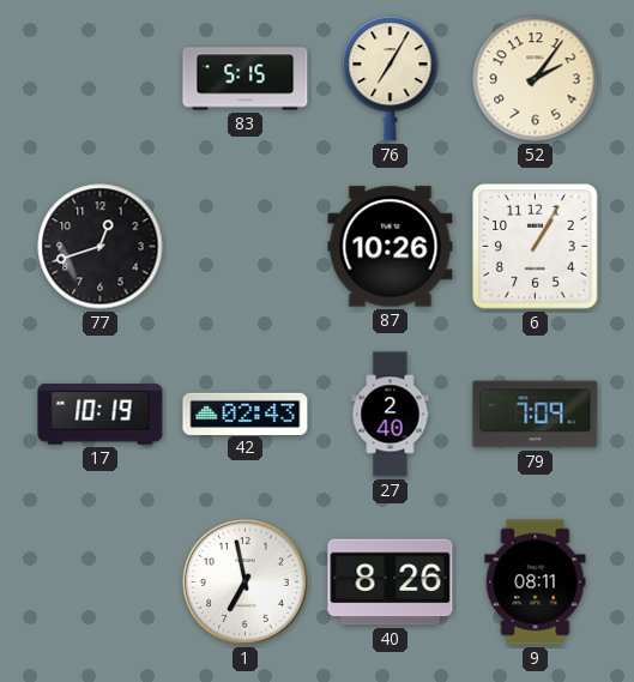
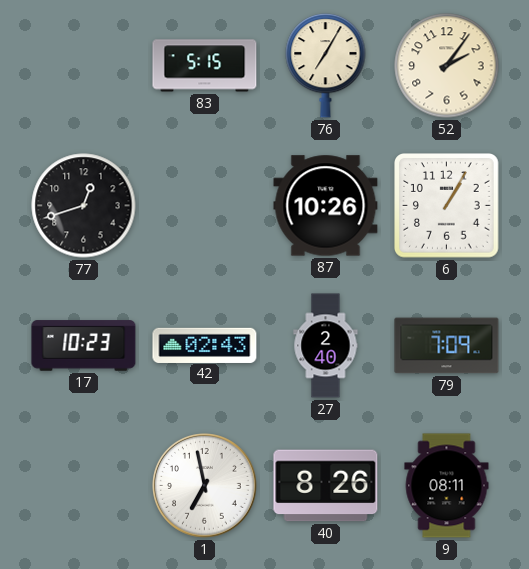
17: 10:19 -> 10:23 (84, 346)
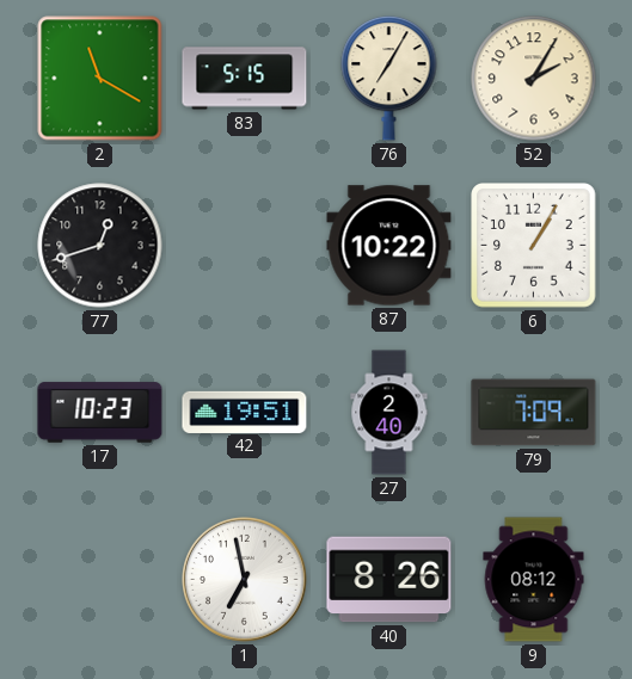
2: none -> 11:20 (100, 79)
52: 2:06 -> 2:05 (534, 79)
87: 10:26 -> 10:22 (389, 246)
42: 02:43 -> 19:51 (245, 412)
9: 08:11 -> 08:12 (534, 580)
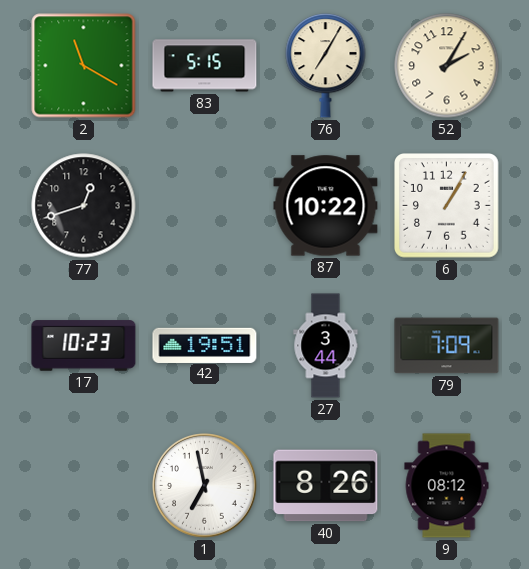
27: 2:40 -> 3:44 (326, 346)
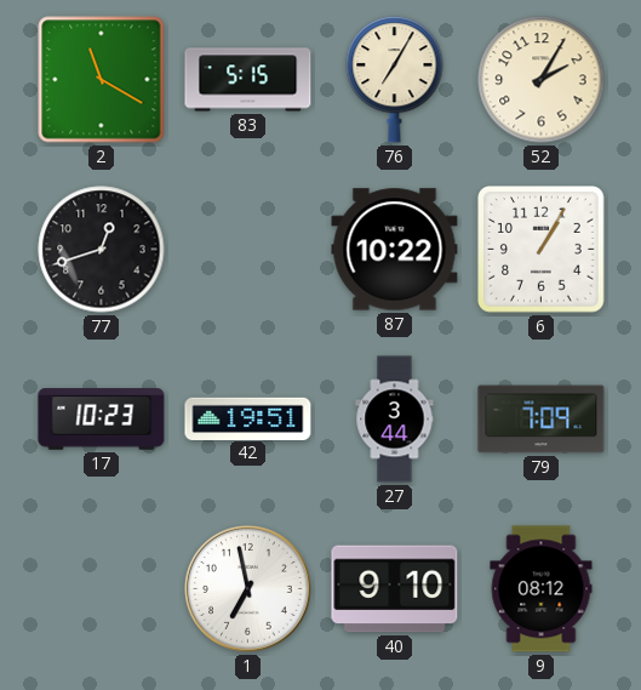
40: 8:26 -> 9:10 (395, 589)
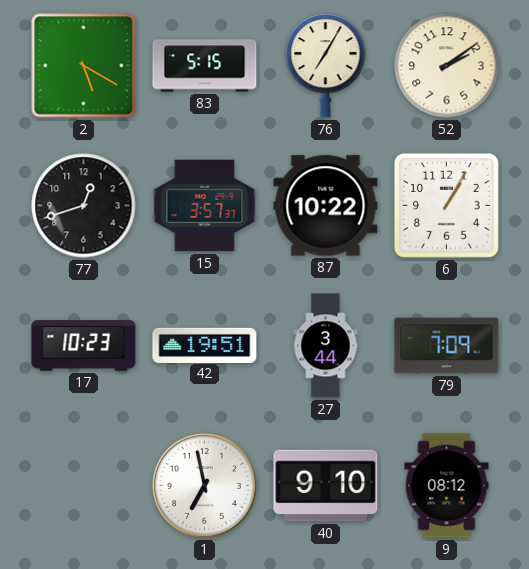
2: 11:20 -> 5:20 (84, 66)
52: 2:05 -> 2:09 (447, 66)
15: none -> 3:57 (205, 206)
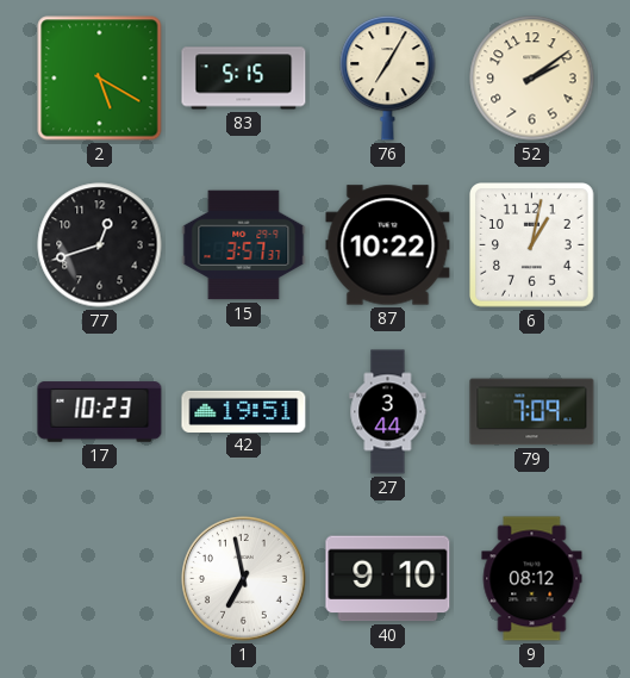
6: 1:05 -> 1:02 (532, 245)
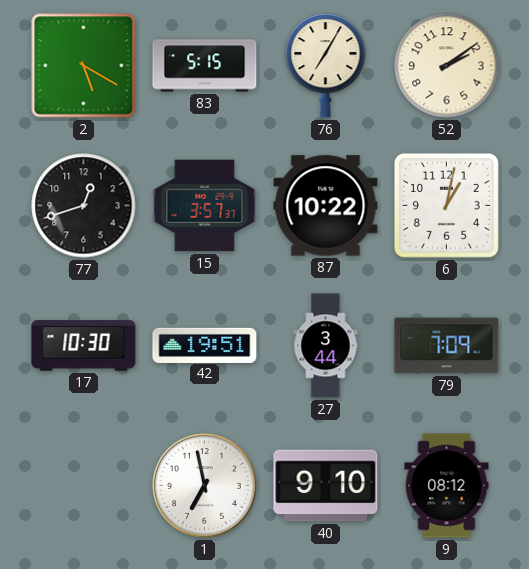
17: 10:23 -> 10:30 (84, 346)
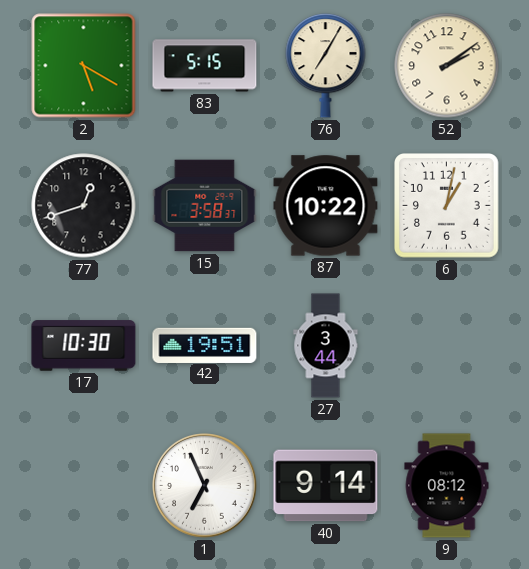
15: 3:57 -> 3:58 (205, 206)
79: 7:09 -> none (447, 346)
1: 6:58 -> 6:56 (205, 486)
40: 9:10 -> 9:14 (326, 486)
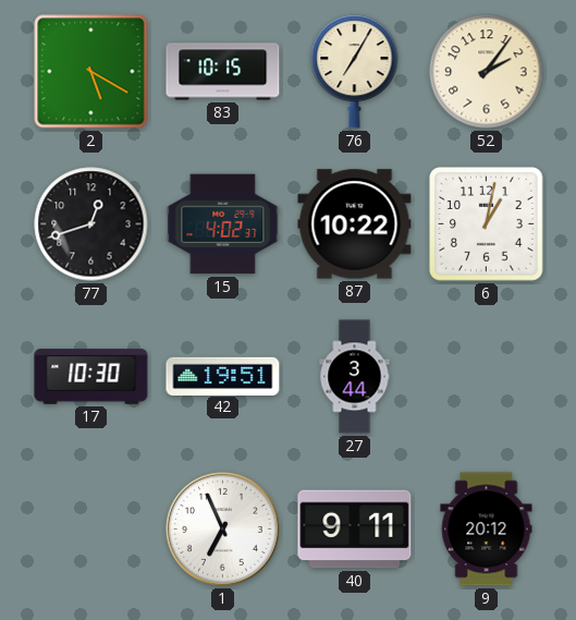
83: 5:15 -> 10:15 (223, 72)
52: 2:09 -> 2:06 (487, 72)
15: 3:58 -> 4:02 (223, 224)
40: 9:14 -> 9:11 (355, 530)
9: 08:12 -> 20:12 (487, 530)
